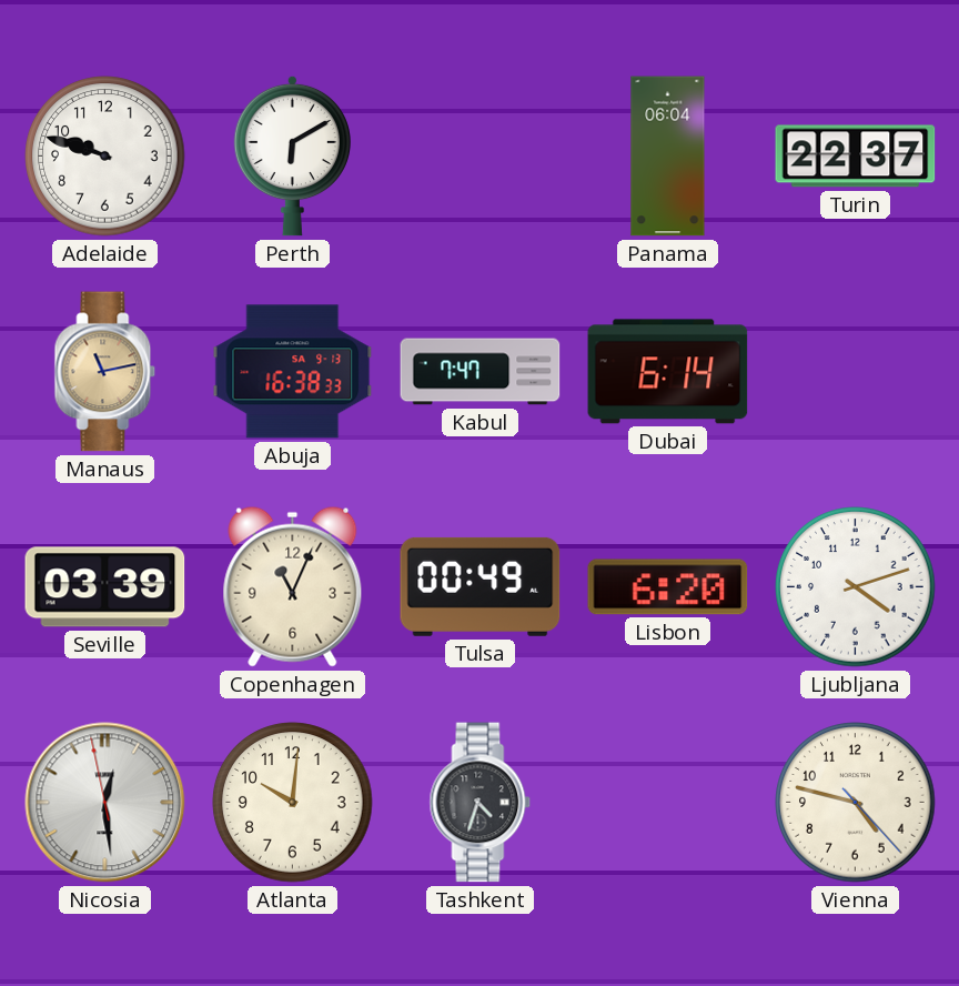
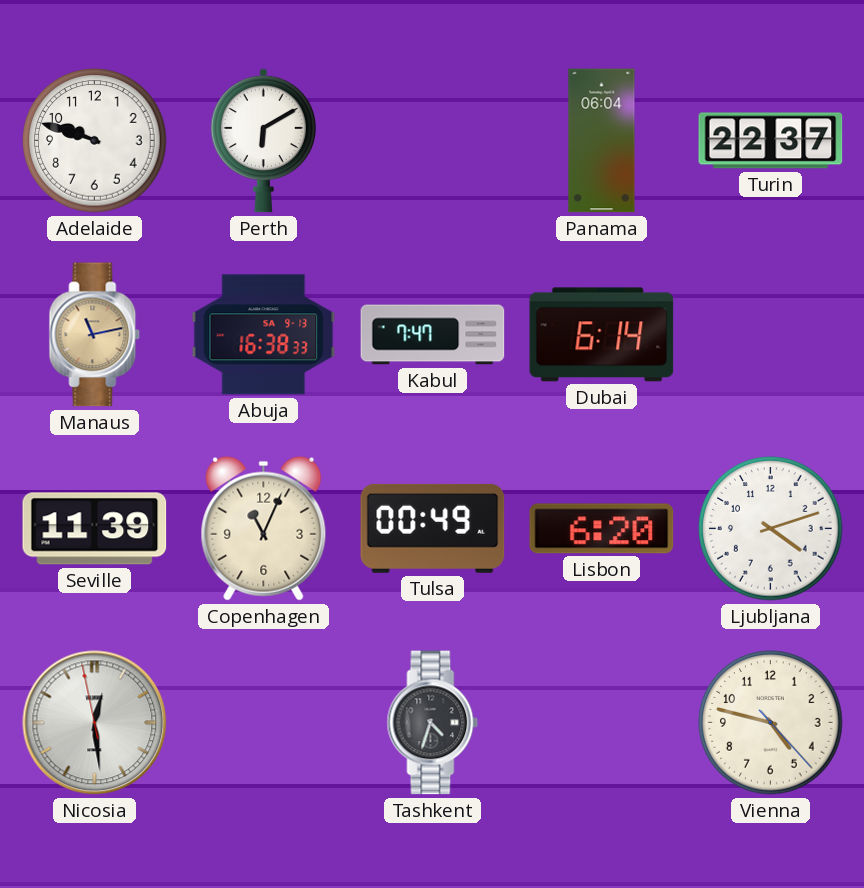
Seville: 03:39 -> 11:39 (95, 529)
Atlanta: 10:01 -> none (293, 803)
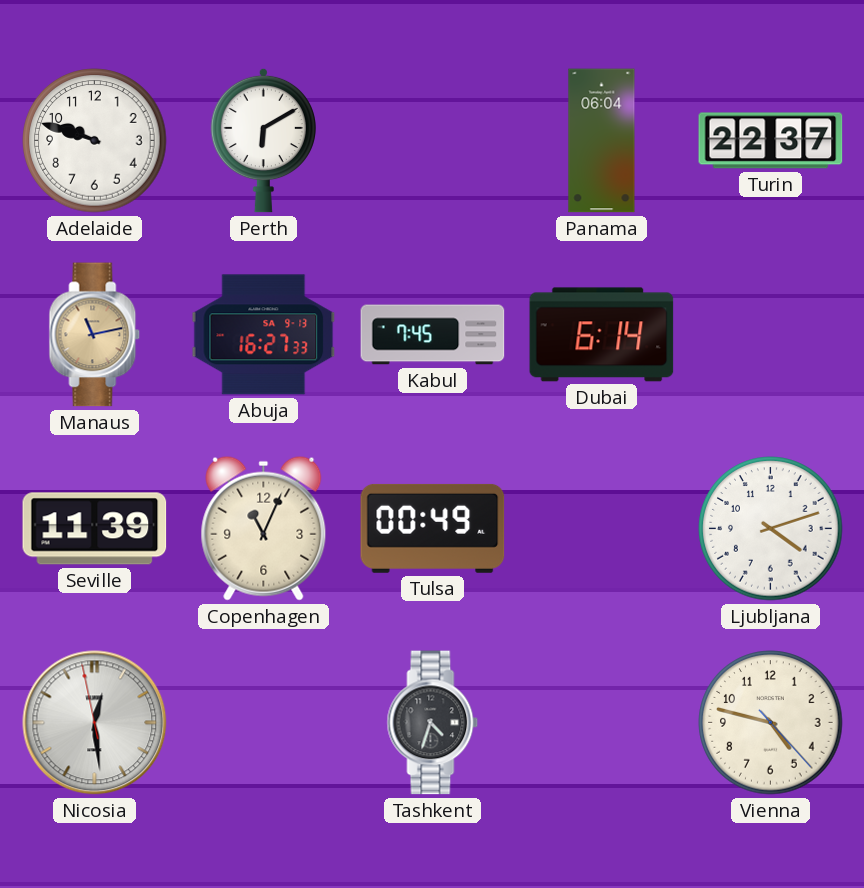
Abuja: 16:38 -> 16:27 (264, 335)
Kabul: 7:47 -> 7:45 (433, 335)
Lisbon: 6:20 -> none (602, 529)
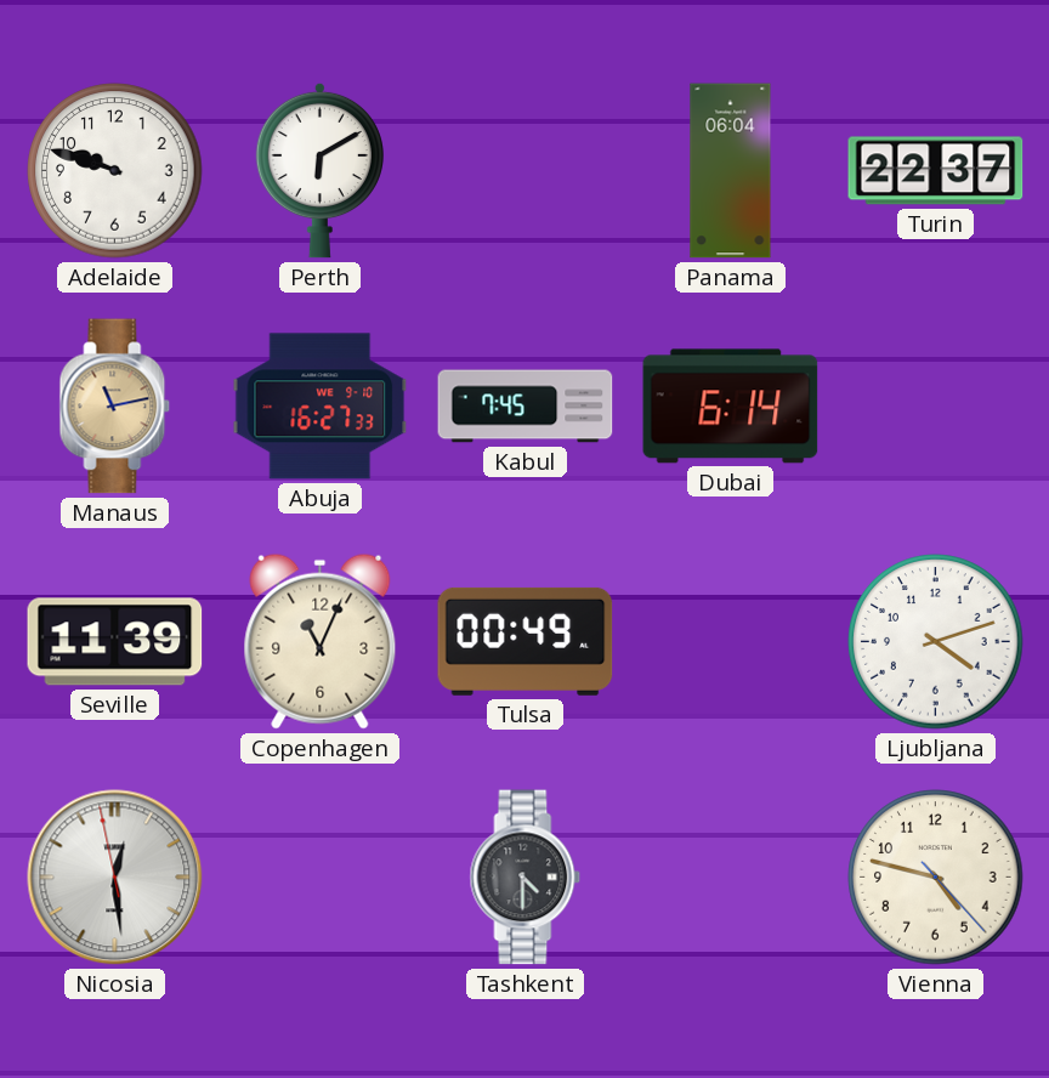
Abuja date: SA 9-13 -> WE 9-10 (321, 407)
Tashkent: 4:33 -> 4:30 (526, 878)
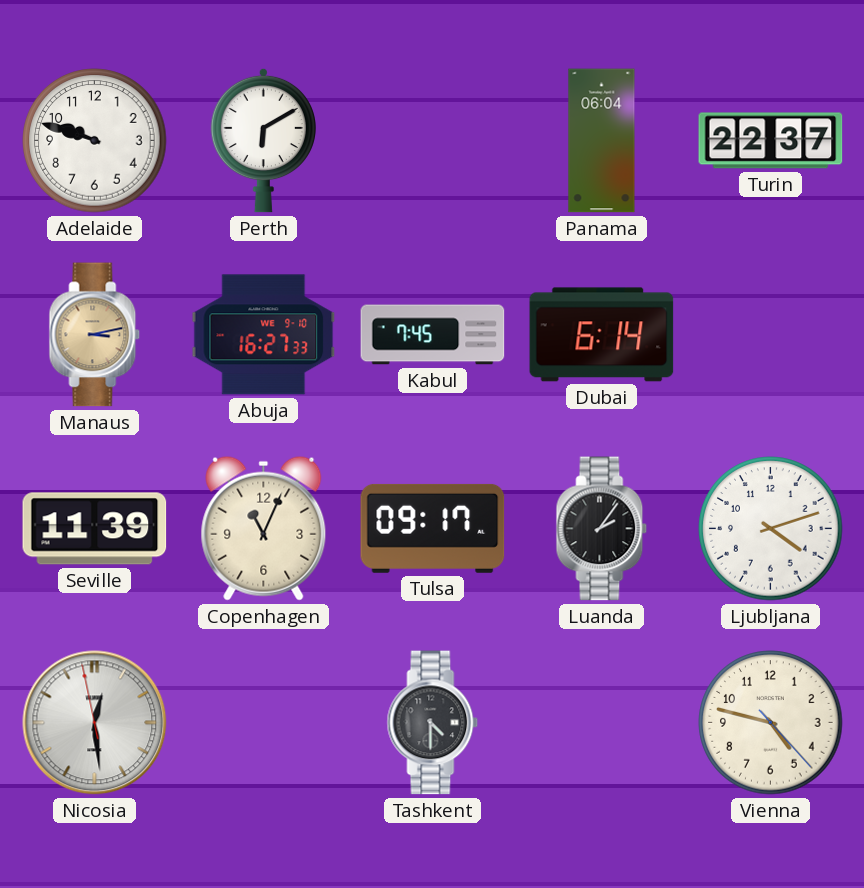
Manaus: 11:13 -> 3:13 (95, 335)
Tulsa: 00:49 -> 09:17 (433, 528)
Luanda: none -> 2:06 (602, 529)
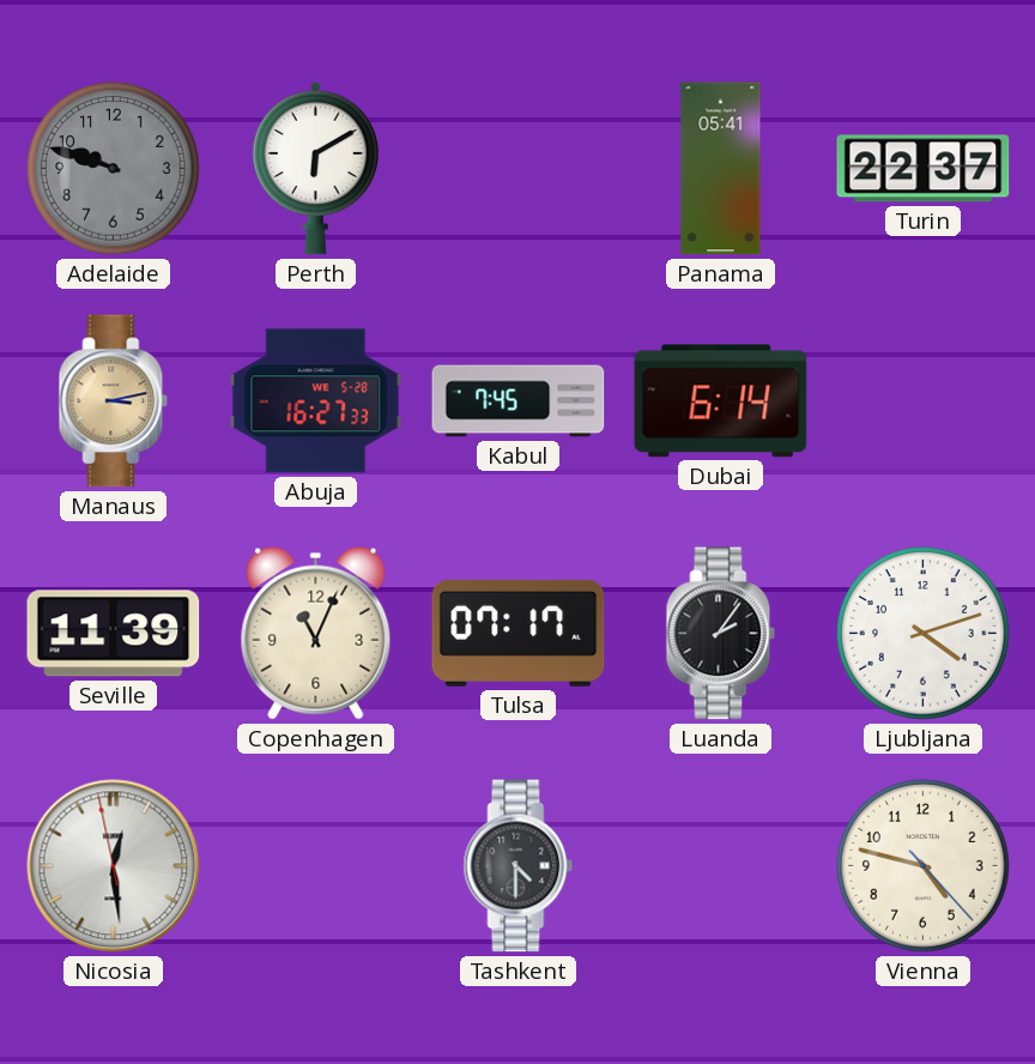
Adelaide dial: white -> grey (114, 169)
Panama: 06:04 -> 05:41 (721, 169)
Abuja date: WE 9-10 -> WE 5-28 (316, 401)
Tulsa: 09:17 -> 07:17 (519, 633)
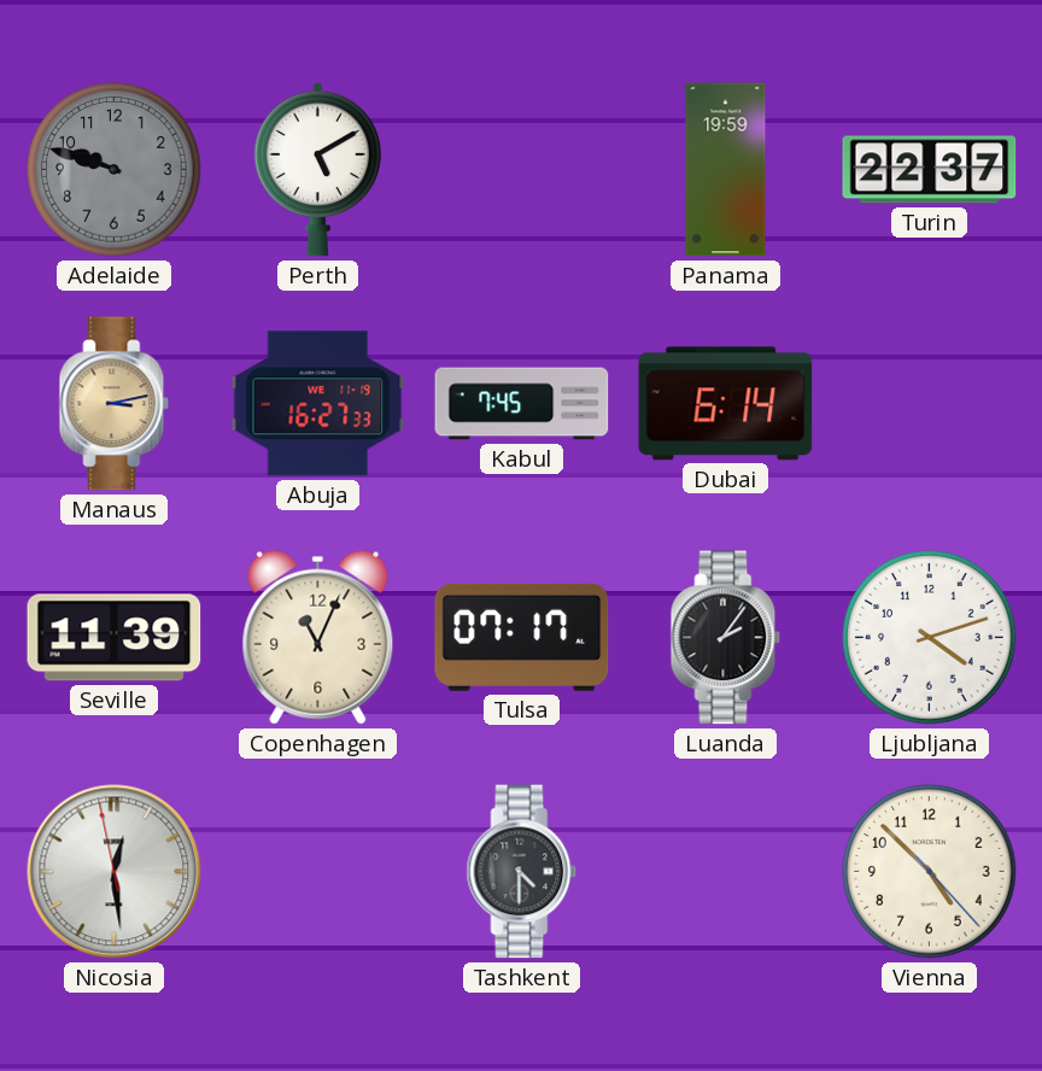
Perth: 6:10 -> 5:10 (317, 169)
Panama: 05:41 -> 19:59 (726, 170)
Abuja date: WE 5-28 -> WE 11-19 (318, 404)
Vienna: 4:47 -> 4:52 (930, 872)
